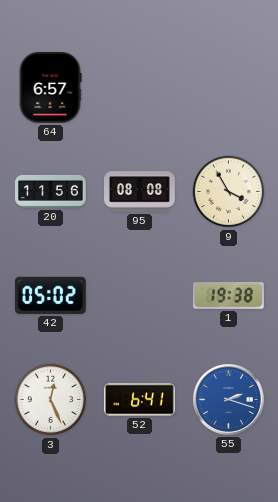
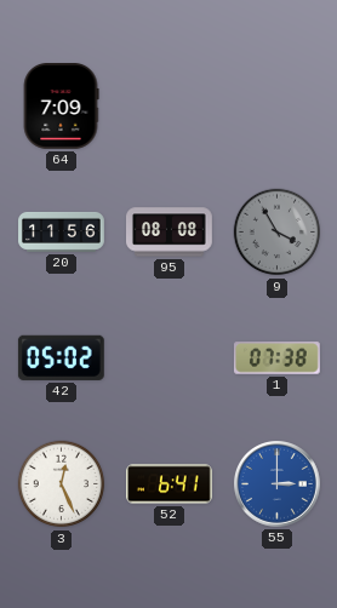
64: 6:57 -> 7:09 (61, 107)
9 dial: cream -> grey (278, 233)
1: 19:38 -> 07:38 (276, 359)
55: 2:18 -> 3:00 (278, 484)
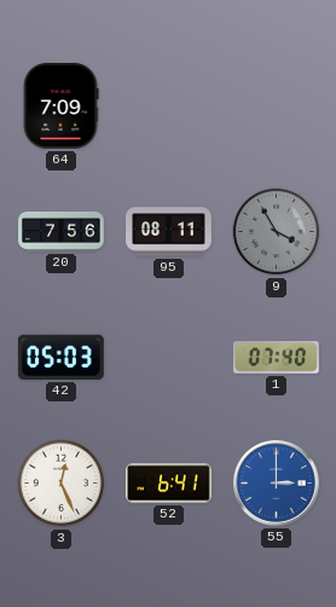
20: 11:56 -> 7:56 (62, 231)
95: 08:08 -> 08:11 (169, 232)
42: 05:02 -> 05:03 (60, 357)
1: 07:38 -> 07:40 (276, 358)
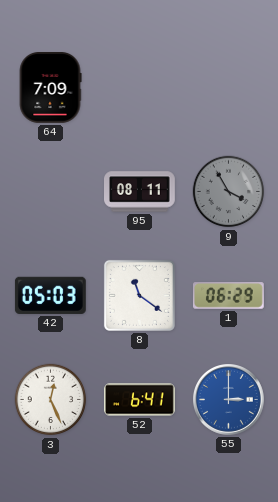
20: 7:56 -> none (62, 231)
8: none -> 11:21 (139, 295)
1: 07:40 -> 06:29 (228, 296)
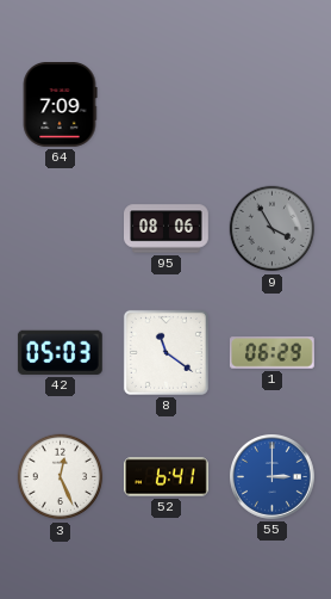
95: 08:11 -> 08:06 (167, 229)
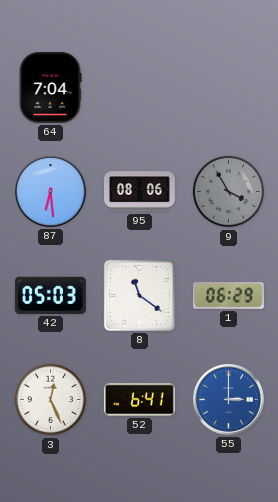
64: 7:09 -> 7:04 (50, 88)
87: none -> 6:29 (51, 192)
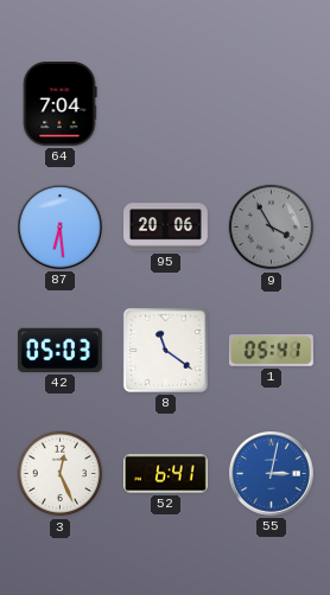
95: 08:06 -> 20:06 (166, 228)
1: 06:29 -> 05:41 (271, 351)
55: 3:00 -> 3:02 (272, 474)
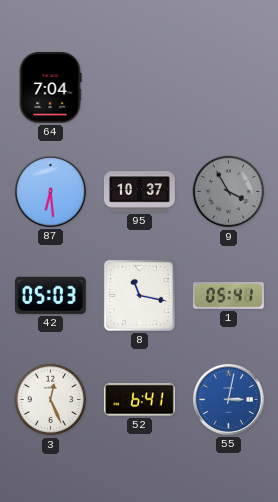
95: 20:06 -> 10:37 (140, 192)
8: 11:21 -> 11:17 (139, 295)
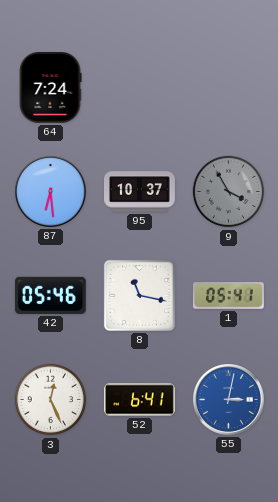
64: 7:04 -> 7:24 (50, 88)
42: 05:03 -> 05:46 (50, 295)
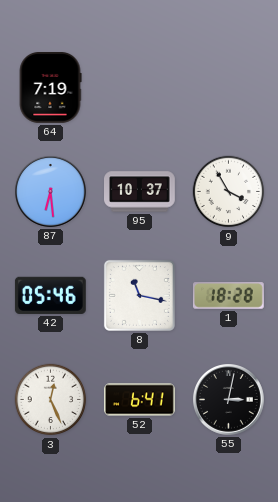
64: 7:24 -> 7:19 (50, 88)
9 dial: grey -> white (229, 192)
1: 05:41 -> 18:28 (228, 296)
55 dial: blue -> black (229, 400)
